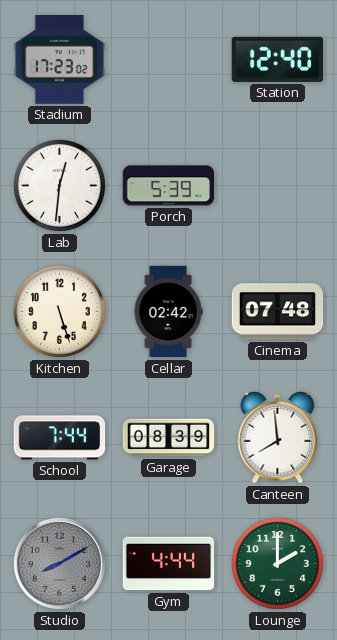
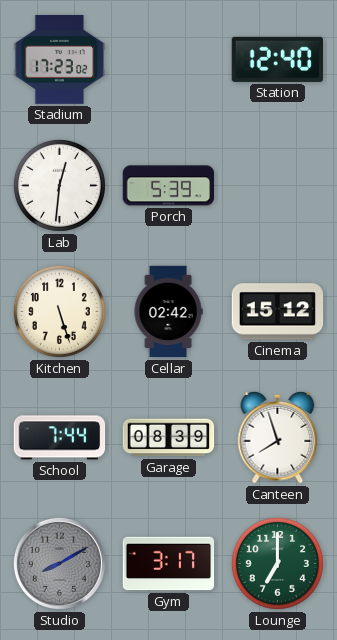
Cinema: 07:48 -> 15:12 (278, 312)
Canteen: 7:59 -> 7:57 (278, 437)
Gym: 4:44 -> 3:17 (169, 564)
Lounge: 2:00 -> 7:00 (277, 563)
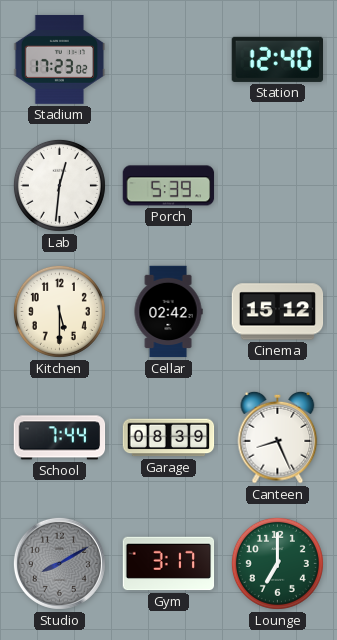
Kitchen: 5:27 -> 5:30 (59, 311)
Canteen: 7:57 -> 8:26 (278, 437)
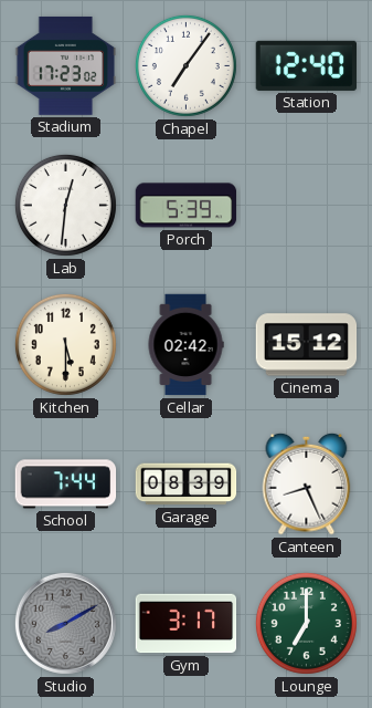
Chapel: none -> 7:06 (185, 65)
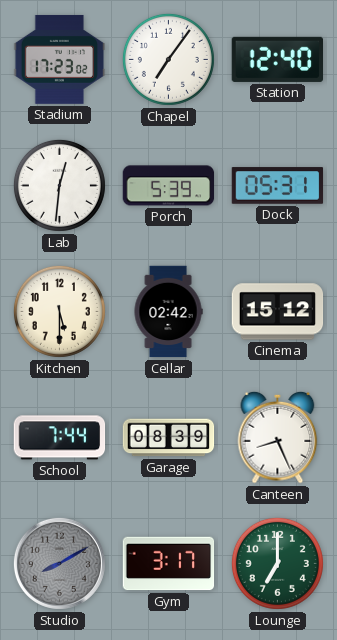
Dock: none -> 05:31 (278, 186)
